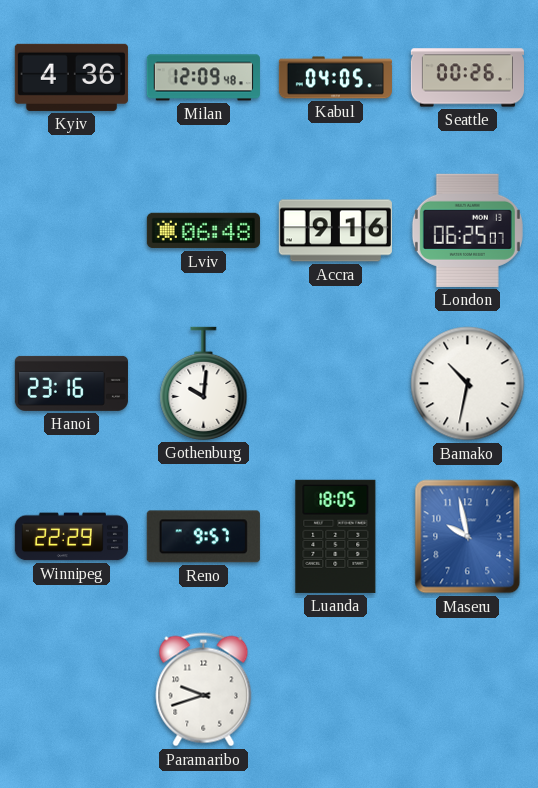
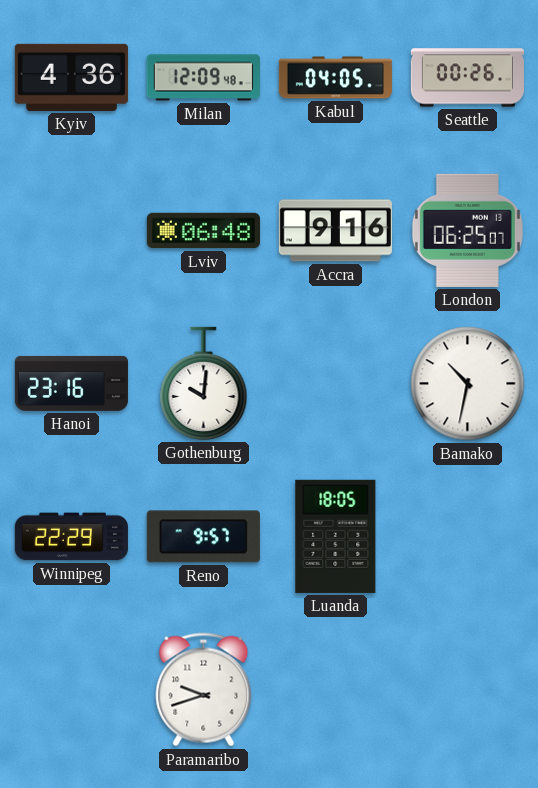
Maseru: 9:58 -> none (468, 537)
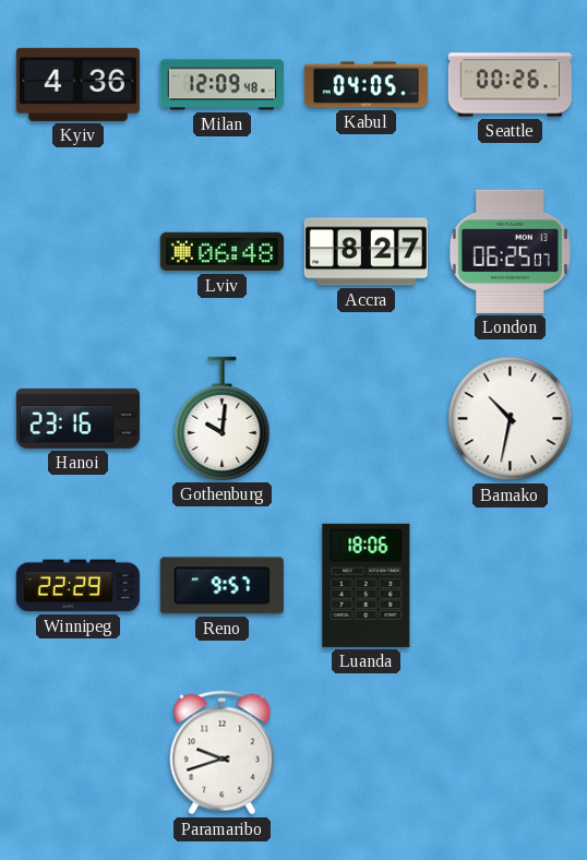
Accra: 9:16 -> 8:27 (366, 252)
Luanda: 18:05 -> 18:06 (367, 585)
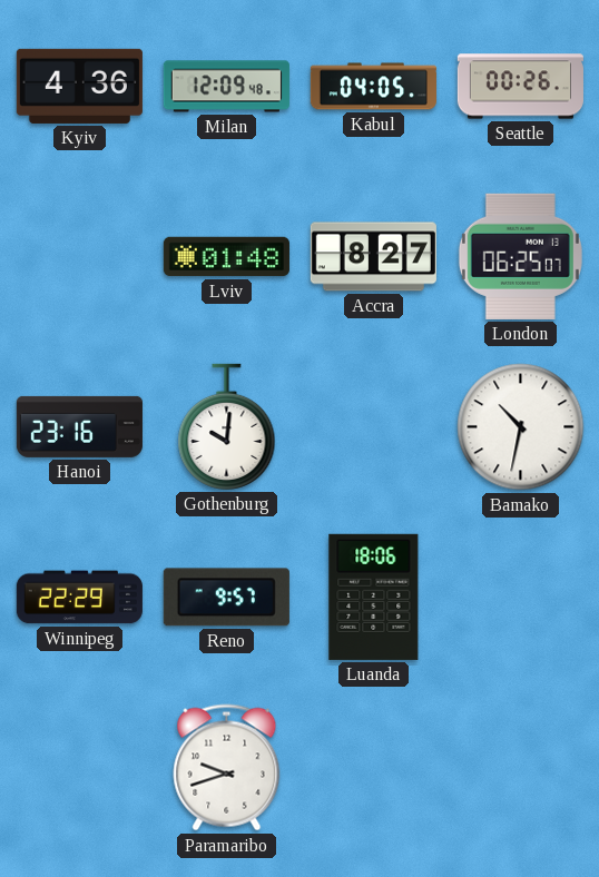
Lviv: 06:48 -> 01:48 (226, 257)
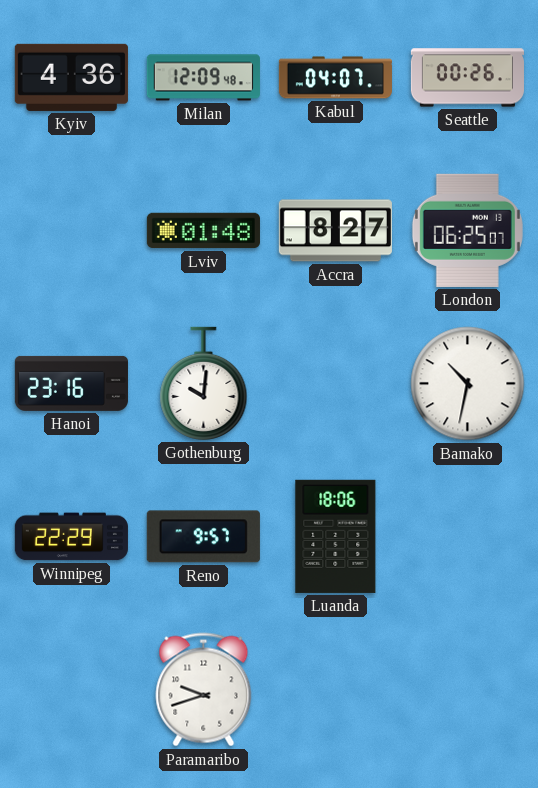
Kabul: 04:05 -> 04:07 (335, 78)
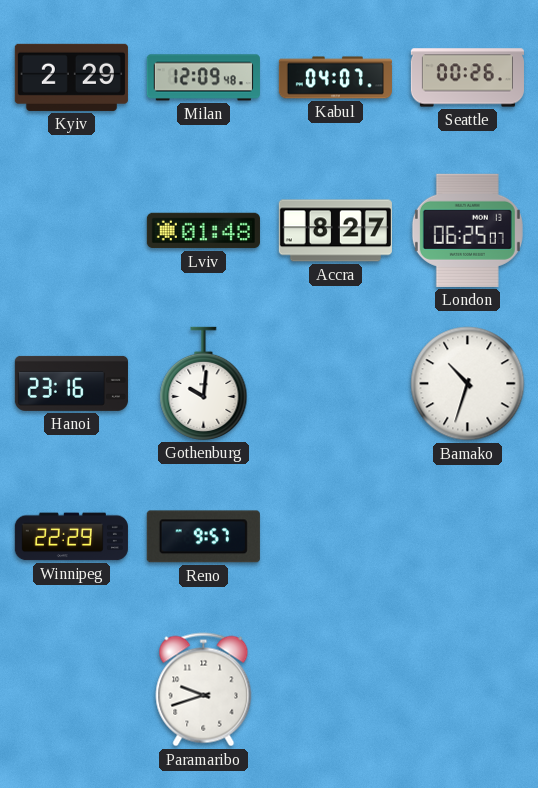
Kyiv: 4:36 -> 2:29 (71, 77)
Bamako: 10:32 -> 10:33 (468, 384)
Luanda: 18:06 -> none (336, 536)
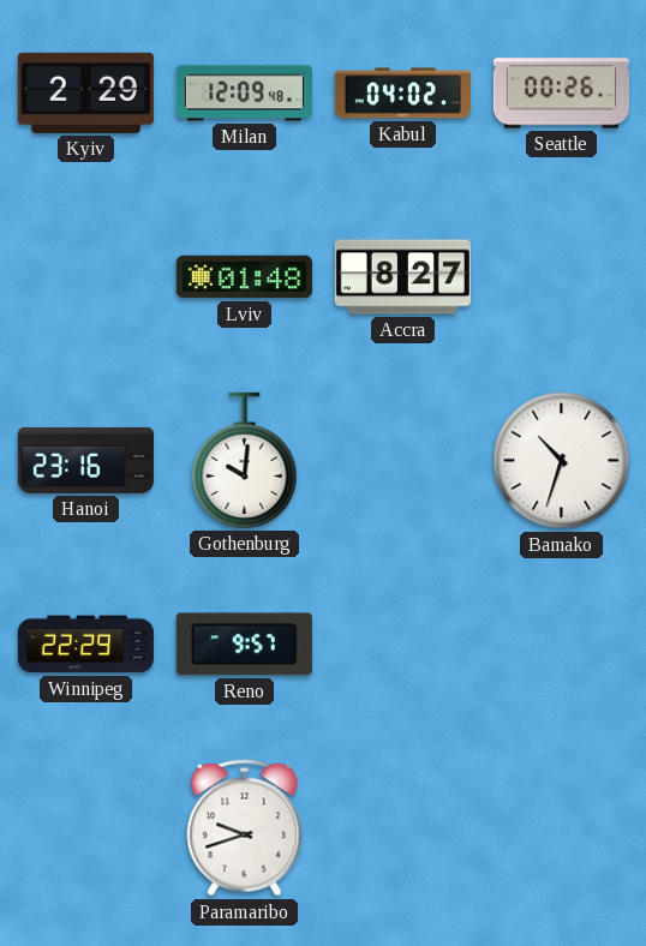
Kabul: 04:07 -> 04:02 (402, 94)
London: 06:25 -> none (467, 230)
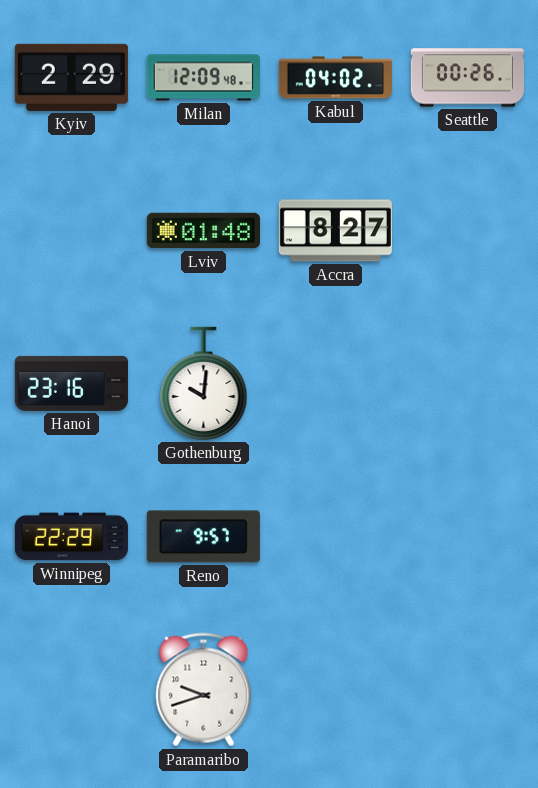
Bamako: 10:33 -> none (562, 461)
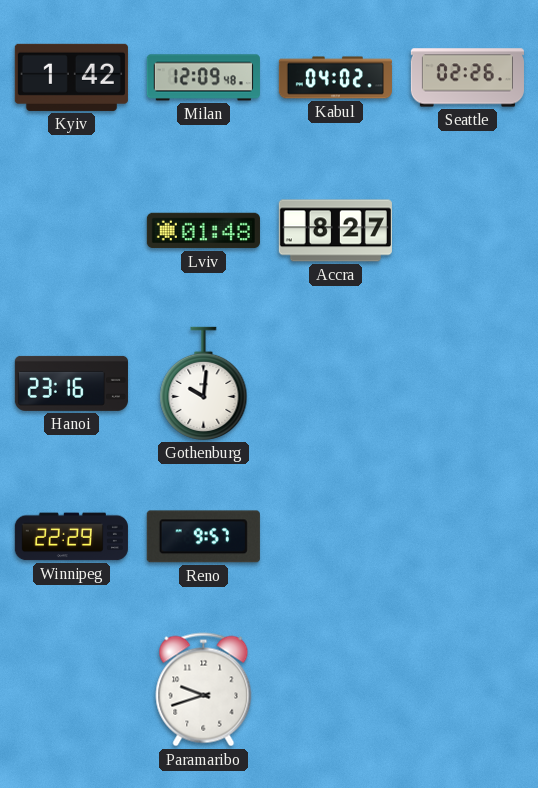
Kyiv: 2:29 -> 1:42 (71, 77)
Seattle: 00:26 -> 02:26 (467, 78)
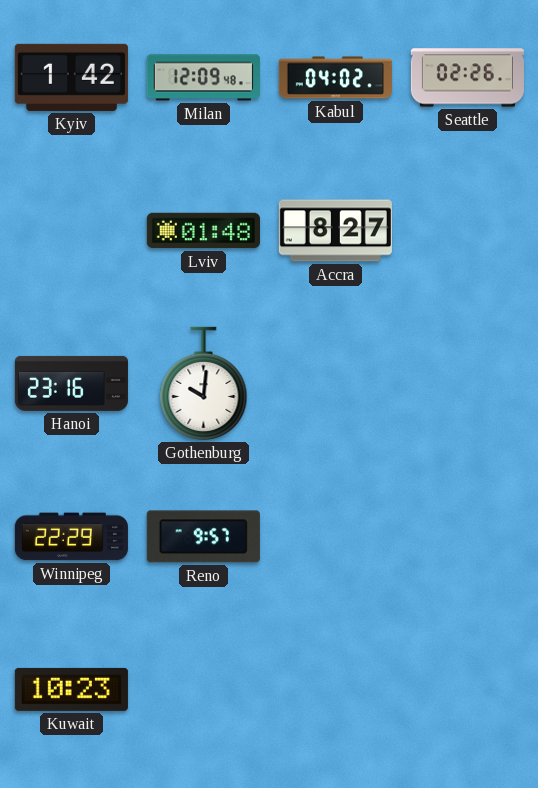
Kuwait: none -> 10:23 (71, 689)
Paramaribo: 9:42 -> none (204, 690)
